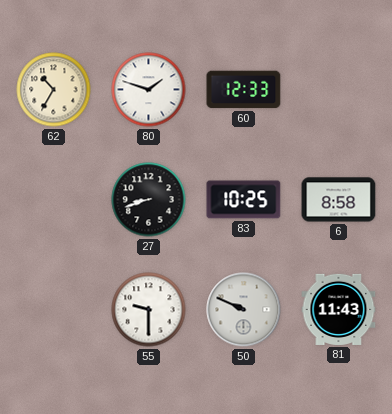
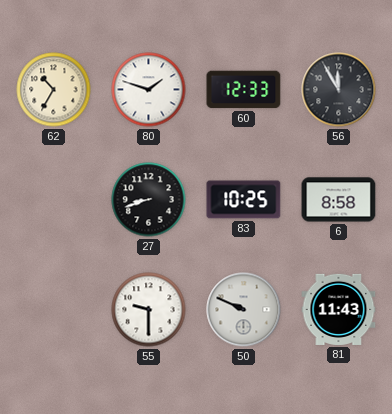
56: none -> 11:55 (339, 90)
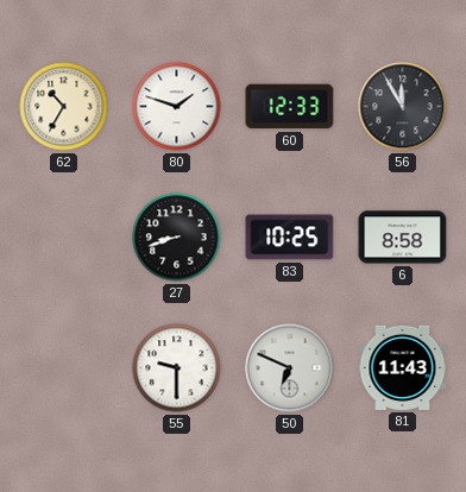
50: 9:49 -> 6:49 (290, 368)
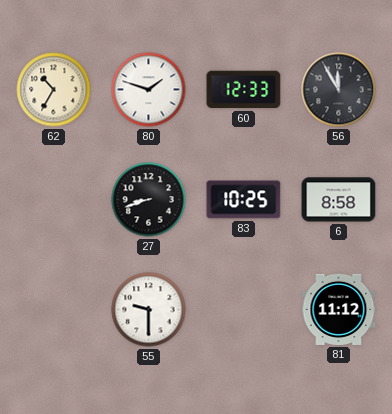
50: 6:49 -> none (290, 368)
81: 11:43 -> 11:12 (339, 309)
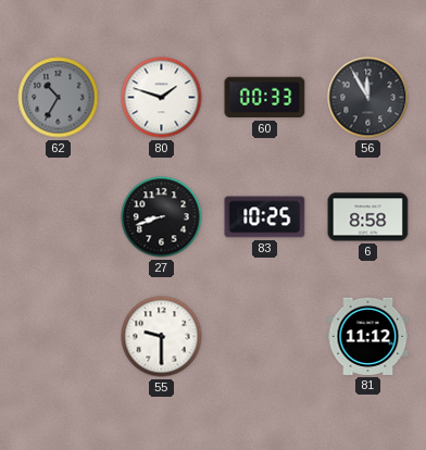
62 dial: cream -> grey (59, 98)
60: 12:33 -> 00:33 (265, 98)
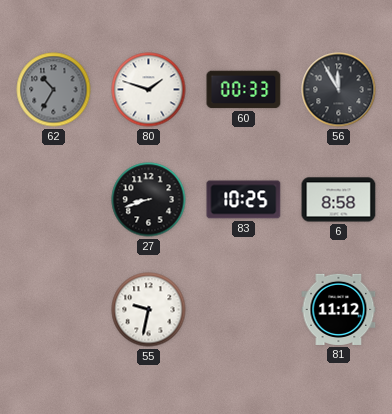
55: 9:30 -> 9:32 (149, 310)
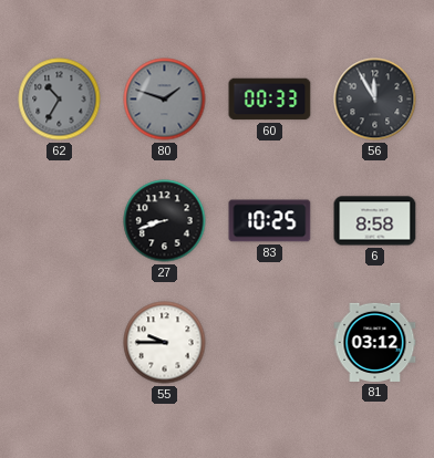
80 dial: white -> grey (165, 100)
55: 9:32 -> 9:45 (165, 343)
81: 11:12 -> 03:12 (375, 342)
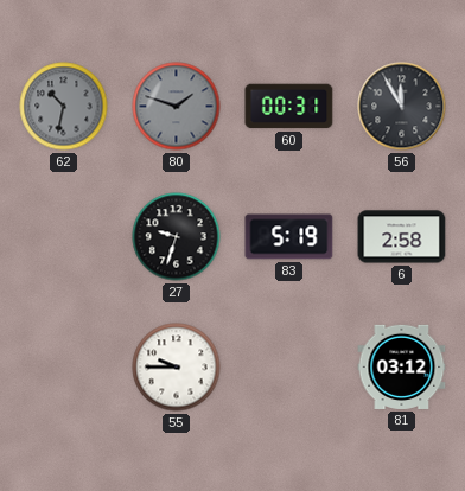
62: 10:35 -> 10:32 (64, 107)
60: 00:33 -> 00:31 (289, 107)
27: 8:42 -> 9:33 (177, 237)
83: 10:25 -> 5:19 (289, 237)
6: 8:58 -> 2:58 (402, 237)
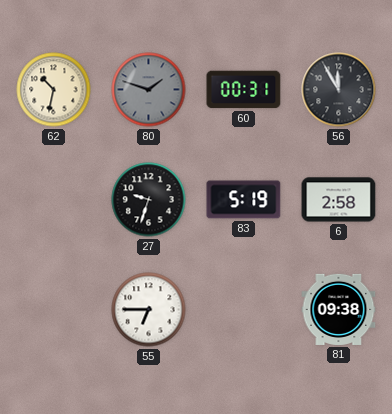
62 dial: grey -> cream (54, 90)
55: 9:45 -> 6:45 (149, 310)
81: 03:12 -> 09:38 (339, 309)
